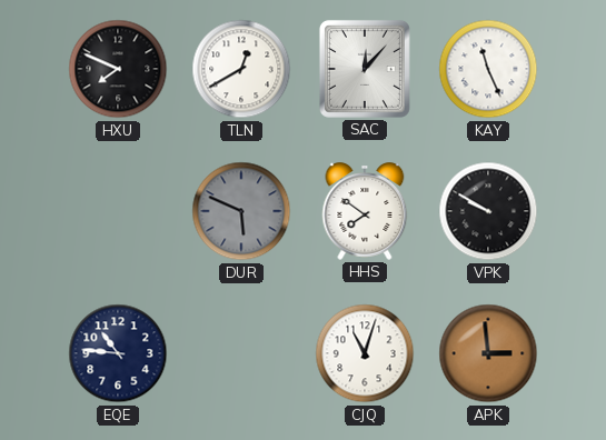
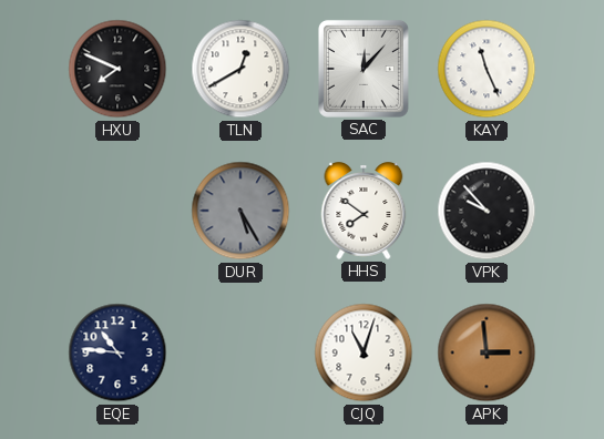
DUR: 5:49 -> 5:25 (240, 211)
VPK: 9:50 -> 9:53 (487, 211)
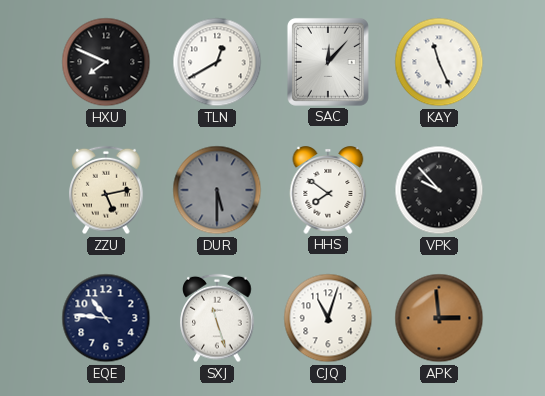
ZZU: none -> 5:13 (106, 190)
DUR: 5:25 -> 5:30 (217, 190)
SXJ: none -> 11:27 (217, 318)
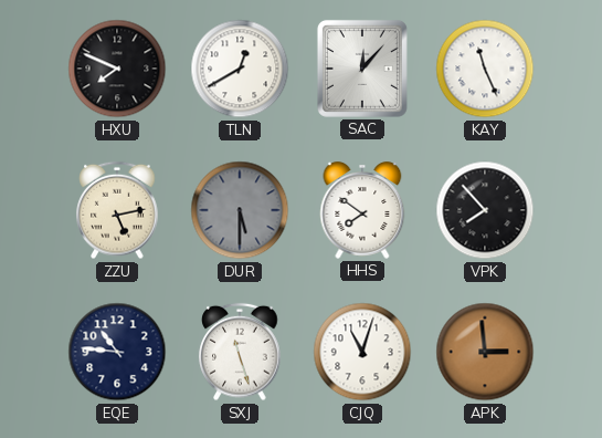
VPK: 9:53 -> 7:53 (485, 210)
